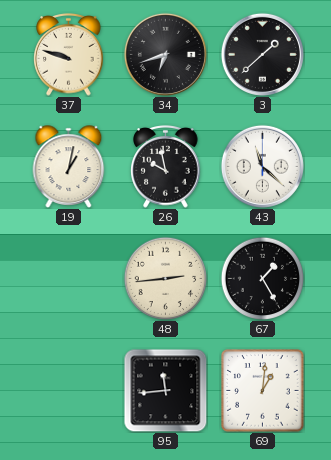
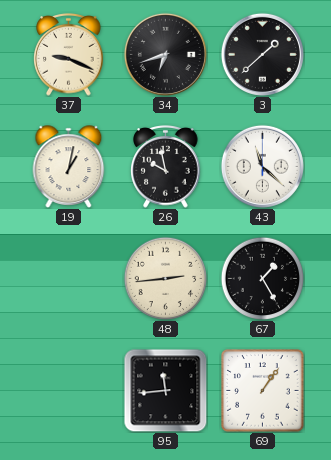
37: 9:48 -> 9:19 (69, 55)
69: 1:01 -> 1:06 (263, 391)
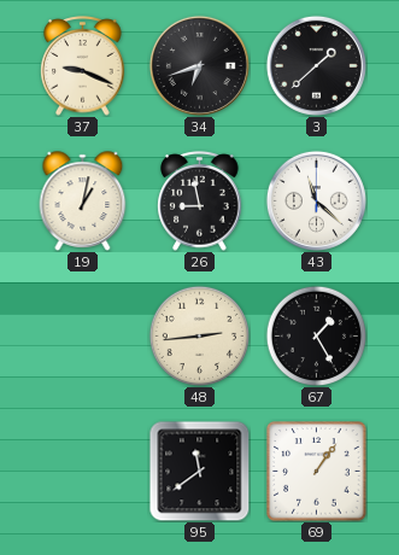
26: 9:58 -> 8:58 (200, 201)
95: 11:44 -> 11:39 (199, 471)
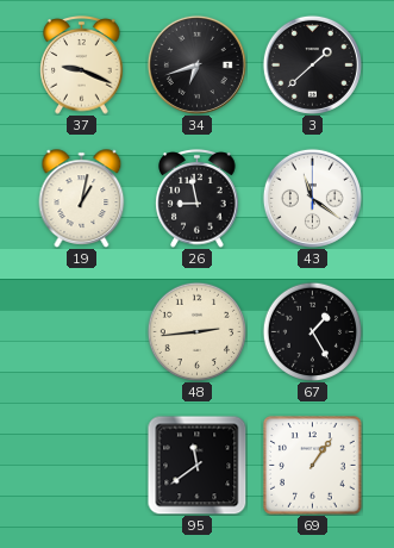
43: 11:22 -> 11:21 (312, 198)
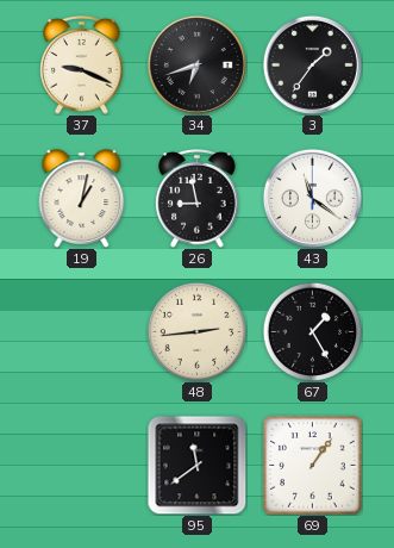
3: 1:38 -> 1:36 (312, 64)
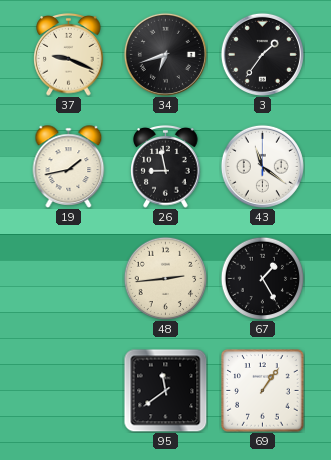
19: 1:02 -> 1:43 (69, 167)
